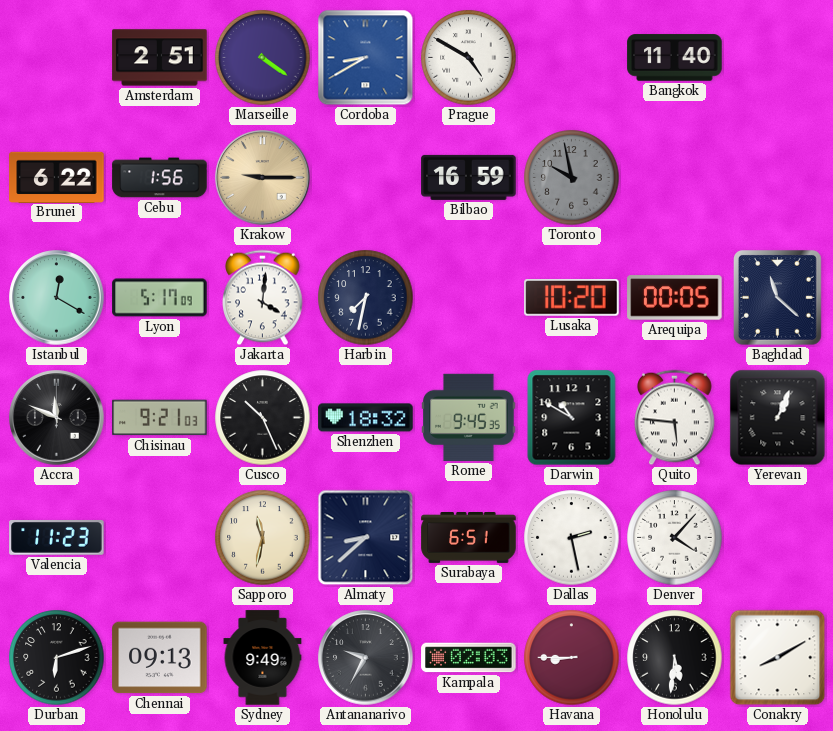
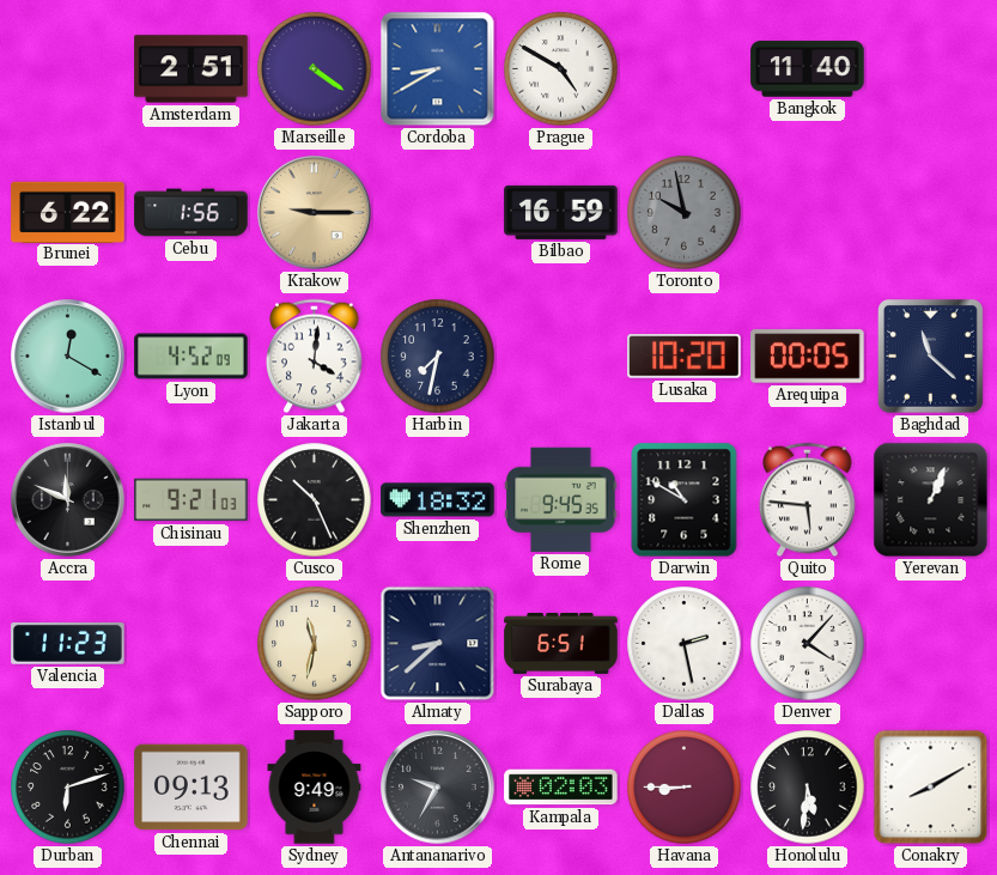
Lyon: 5:17 -> 4:52 (192, 357)
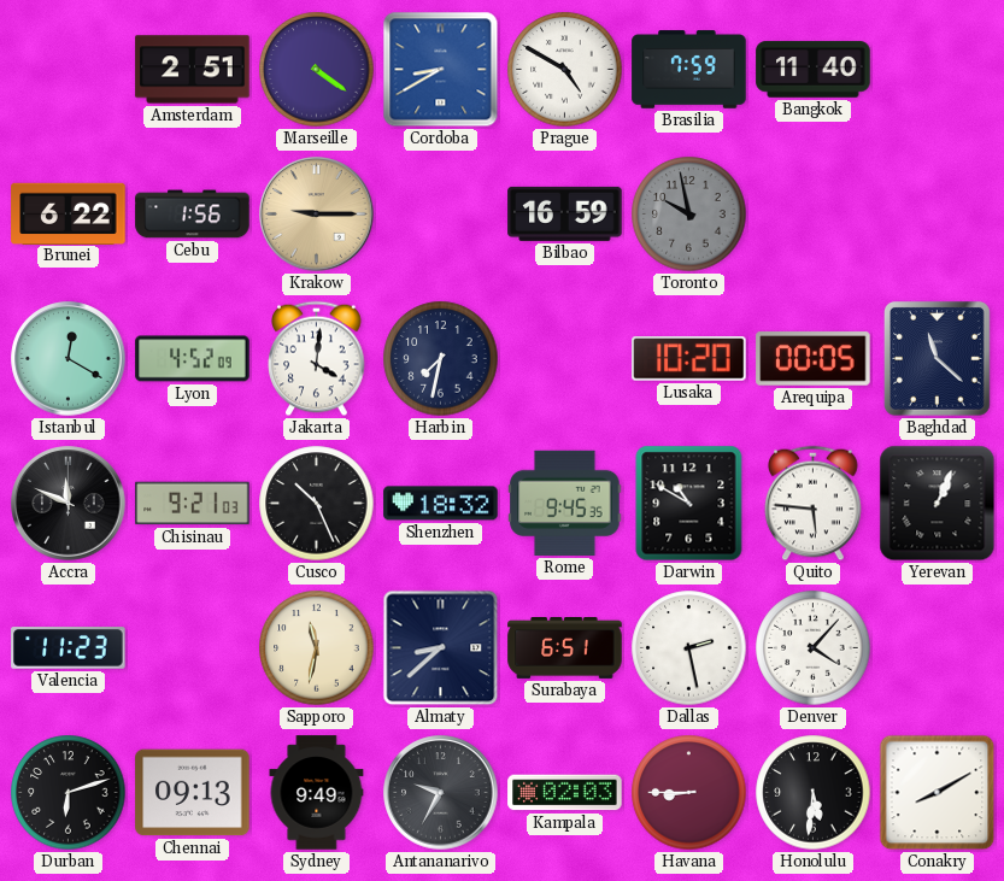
Brasilia: none -> 7:59 (689, 70)
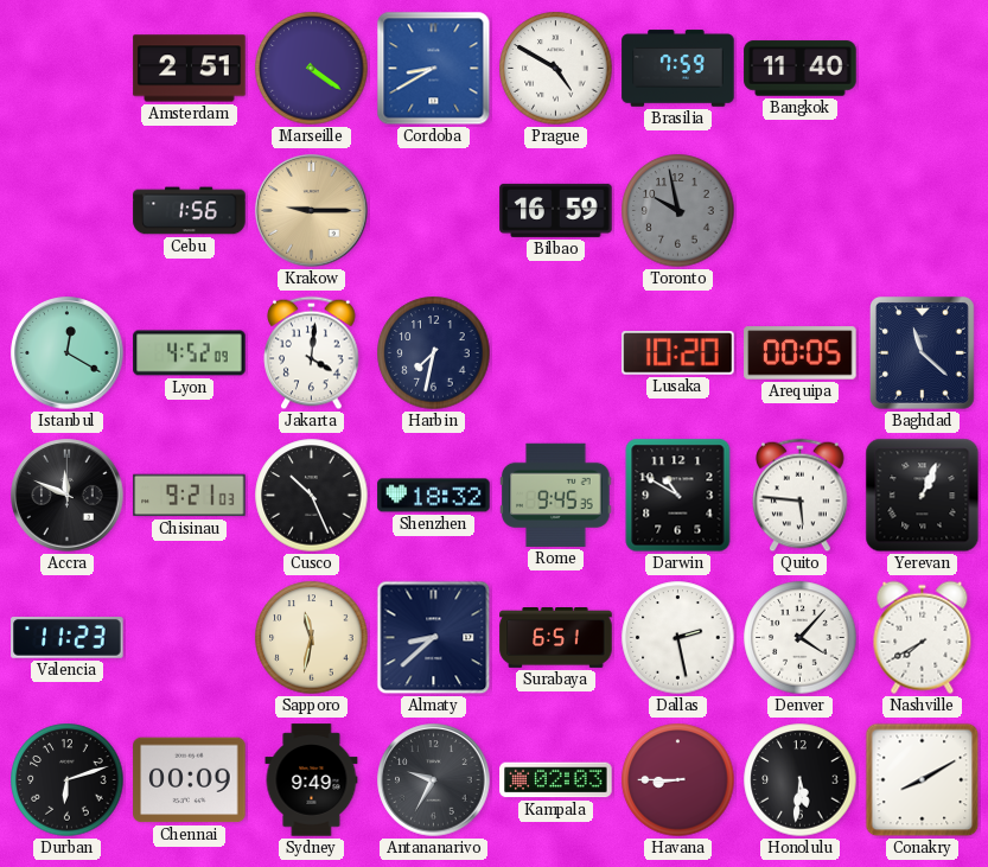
Brunei: 6:22 -> none (69, 213)
Nashville: none -> 7:40 (923, 638)
Chennai: 09:13 -> 00:09 (190, 780)
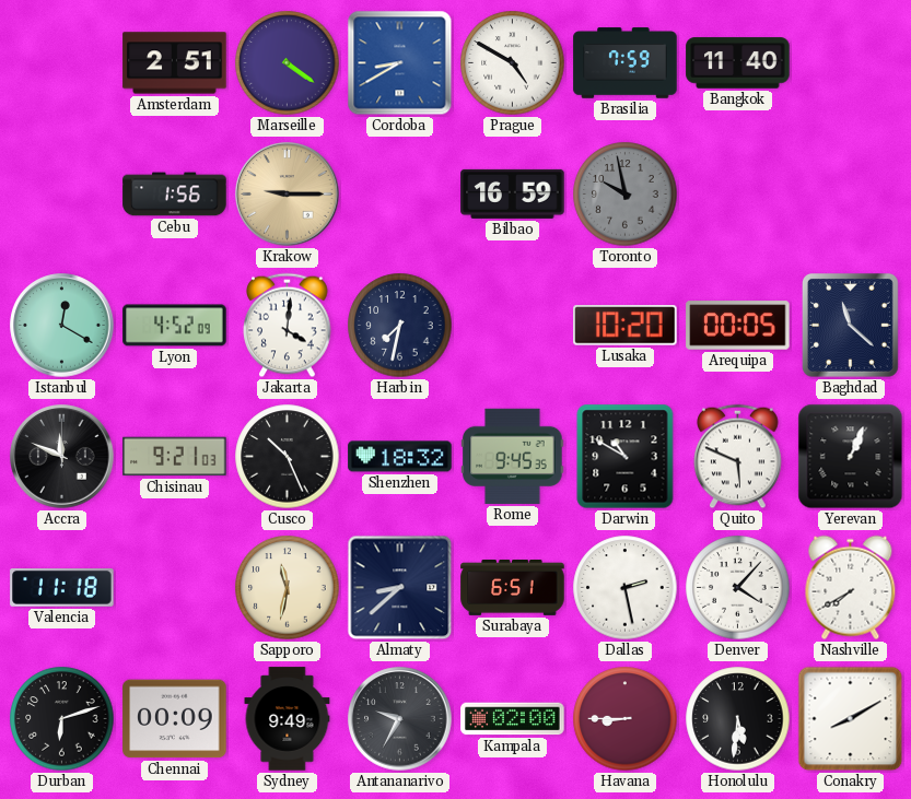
Quito: 5:46 -> 5:49 (738, 457)
Valencia: 11:23 -> 11:18 (62, 588)
Kampala: 02:03 -> 02:00 (513, 719)
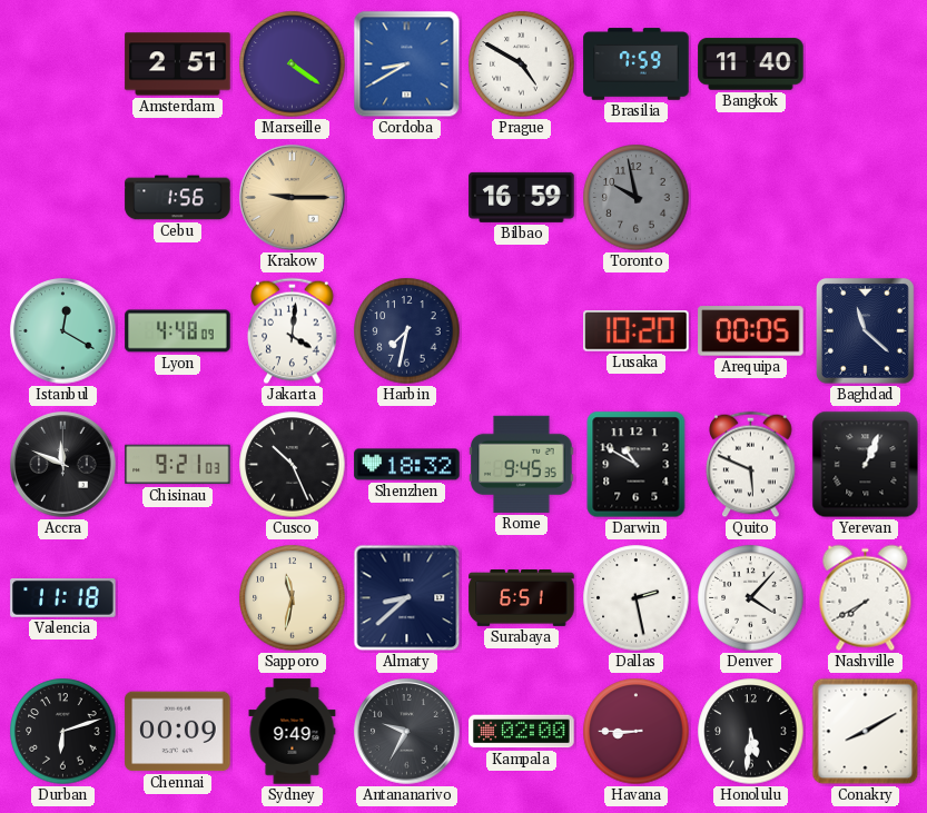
Lyon: 4:52 -> 4:48 (178, 331)
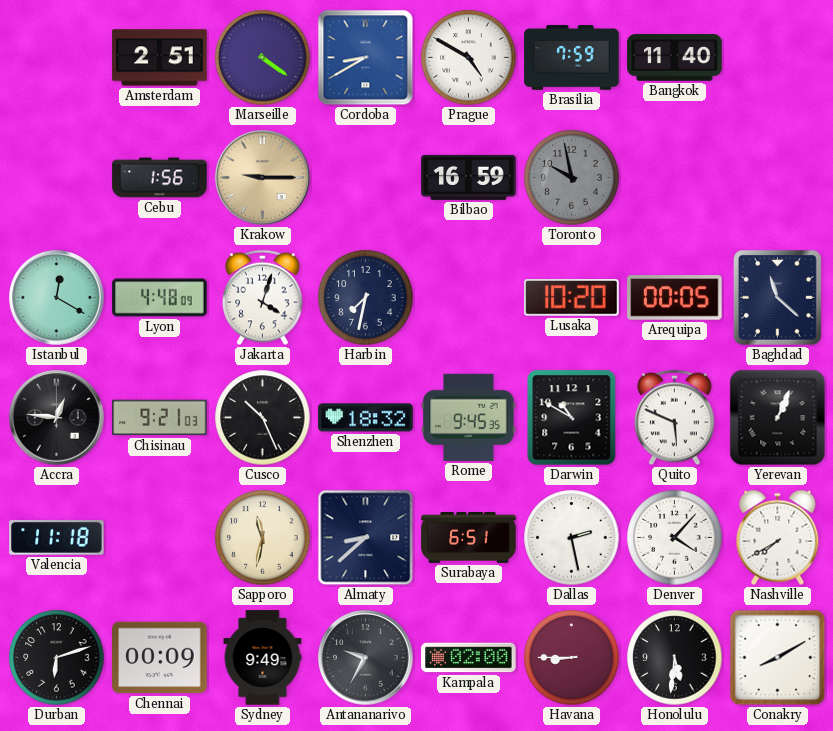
Jakarta: 4:01 -> 4:03 (263, 298)
Accra: 11:49 -> 12:46 (57, 418)
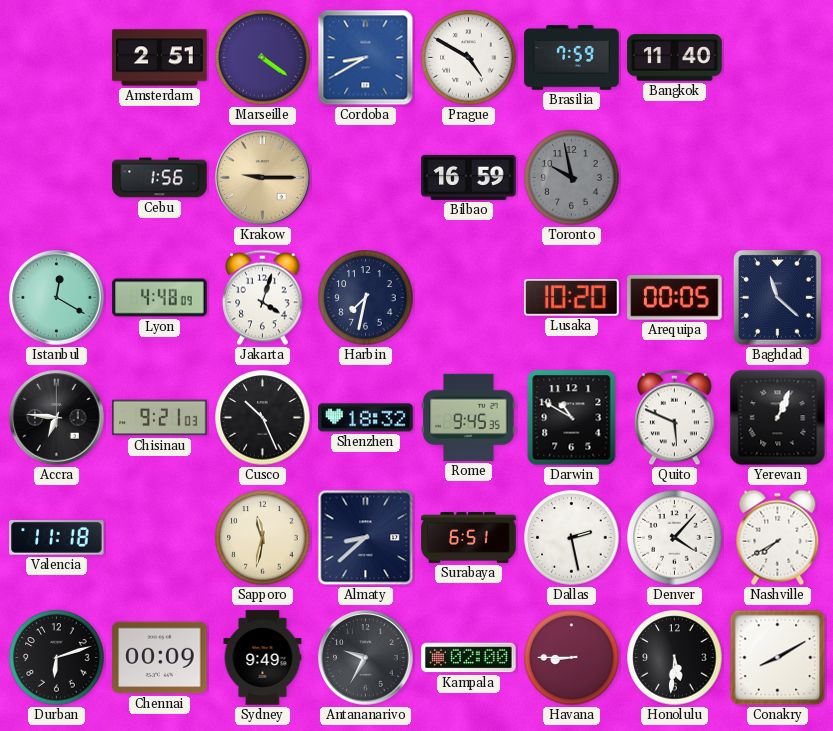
Accra: 12:46 -> 6:46 (57, 418)
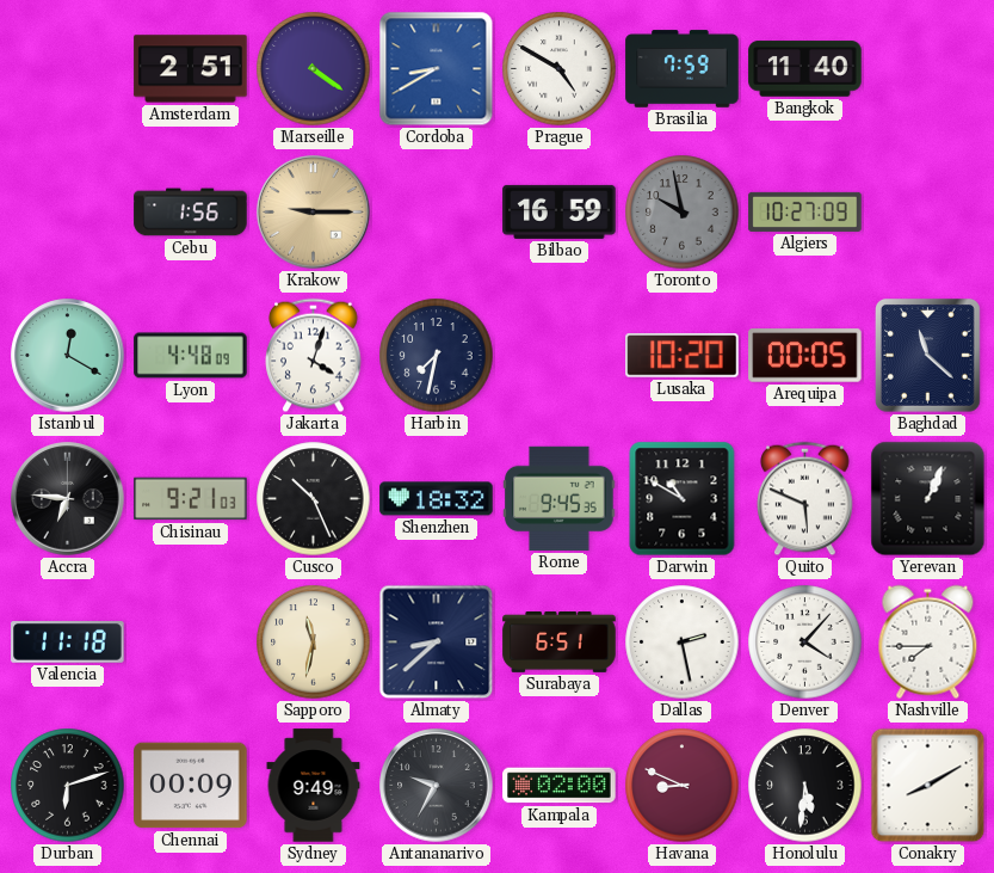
Algiers: none -> 10:27 (805, 211)
Nashville: 7:40 -> 7:45 (928, 643)
Havana: 8:45 -> 8:49 (683, 786)
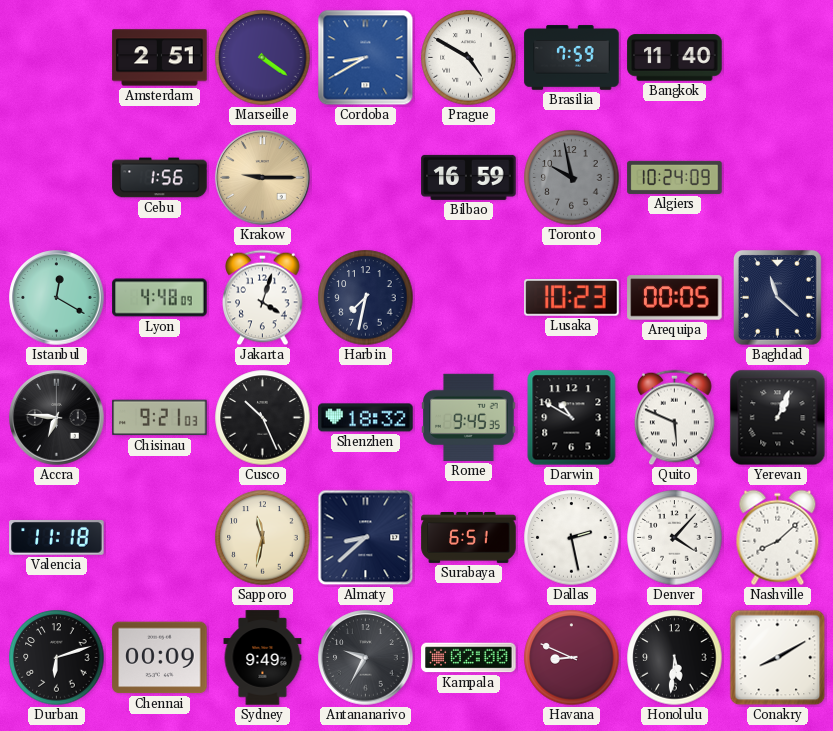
Algiers: 10:27 -> 10:24 (675, 177)
Lusaka: 10:20 -> 10:23 (572, 298)
Nashville: 7:45 -> 8:08 (778, 538)
